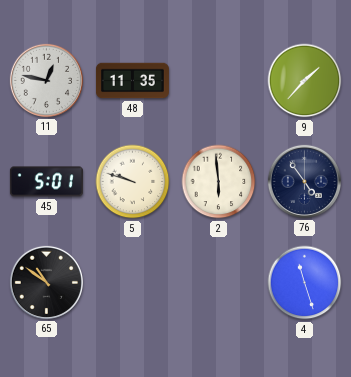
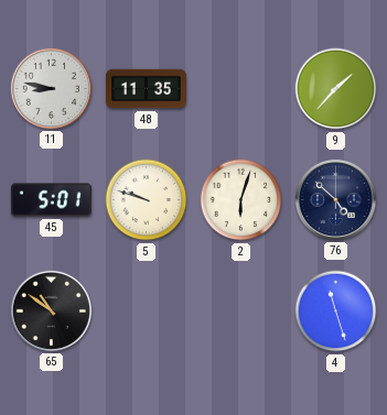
11: 12:47 -> 8:47 (51, 88)
2: 5:59 -> 6:03 (241, 200)
76: 4:54 -> 4:52 (335, 199)
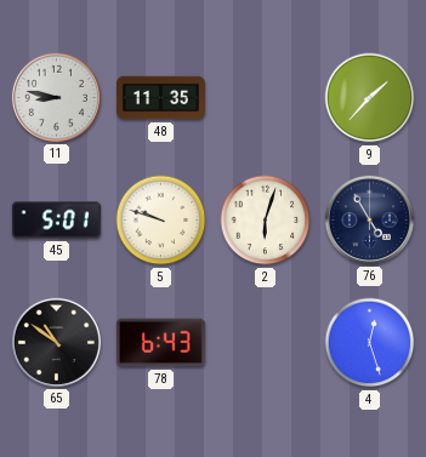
76: 4:52 -> 4:55 (369, 219)
78: none -> 6:43 (160, 343)
4: 11:27 -> 12:27 (370, 343)
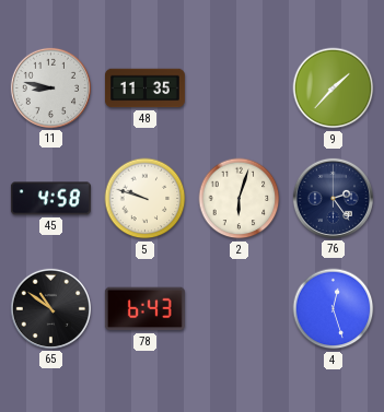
45: 5:01 -> 4:58 (50, 199)
76: 4:55 -> 2:24 (333, 198)
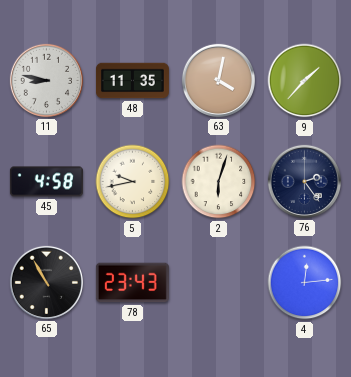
63: none -> 4:02 (218, 80)
5: 9:48 -> 9:43 (133, 182)
65: 10:51 -> 10:55 (46, 282)
78: 6:43 -> 23:43 (132, 283)
4: 12:27 -> 12:14 (305, 283)
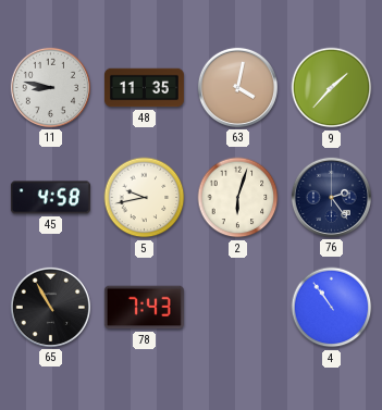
78: 23:43 -> 7:43 (144, 308)
4: 12:14 -> 10:54 (332, 308)
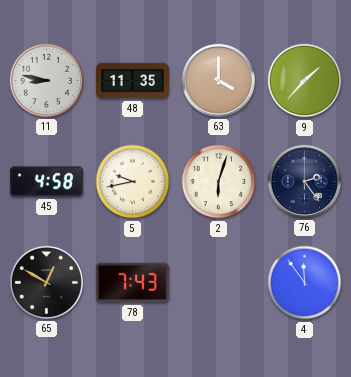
63: 4:02 -> 4:00 (218, 80)
65: 10:55 -> 12:50 (46, 282)
4: 10:54 -> 11:54 (305, 283)
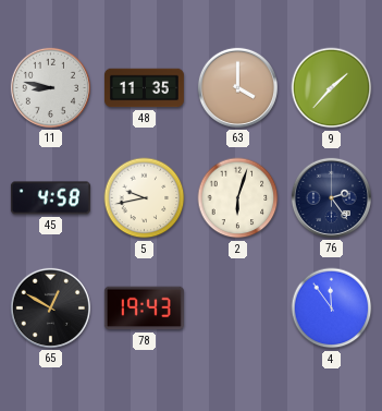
78: 7:43 -> 19:43 (144, 309)
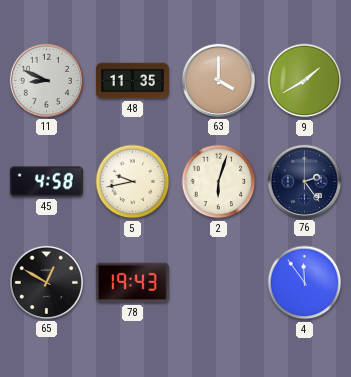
11: 8:47 -> 8:49 (46, 80)
9: 1:37 -> 1:40 (305, 81)
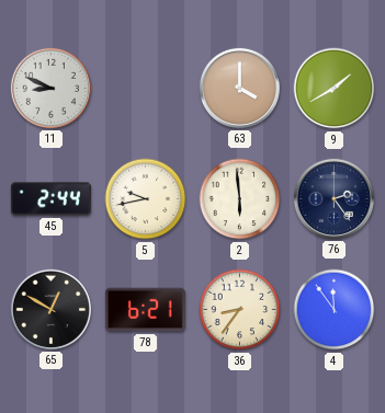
48: 11:35 -> none (132, 81)
45: 4:58 -> 2:44 (50, 199)
2: 6:03 -> 5:59 (240, 199)
78: 19:43 -> 6:21 (145, 310)
36: none -> 8:36 (240, 310)
